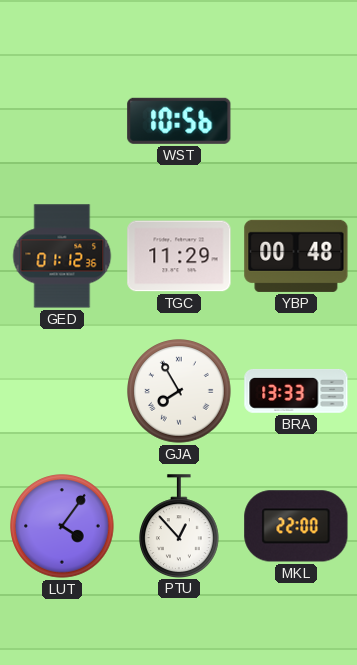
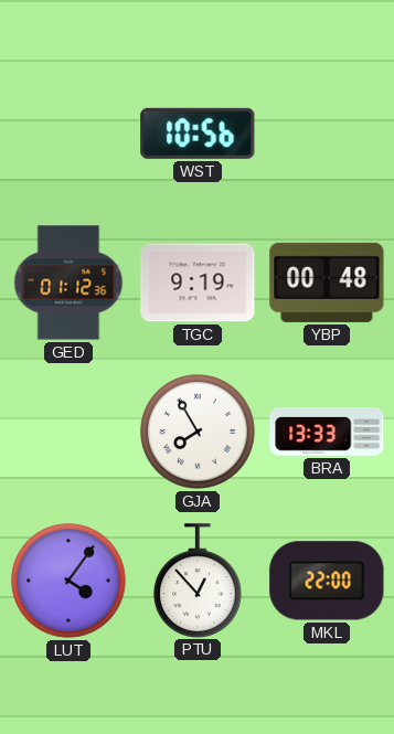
TGC: 11:29 -> 9:19 (198, 283)
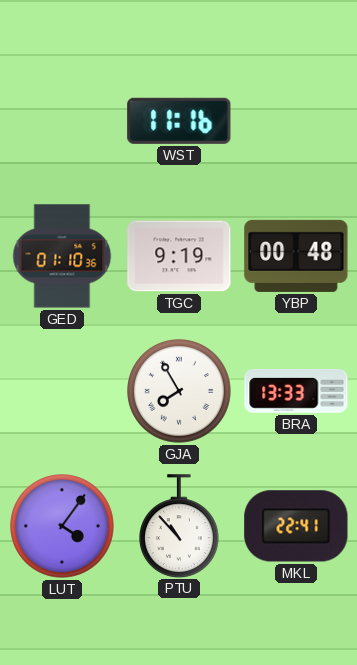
WST: 10:56 -> 11:16 (179, 121)
GED: 01:12 -> 01:10 (62, 256)
PTU: 12:53 -> 10:53 (180, 526)
MKL: 22:00 -> 22:41 (296, 526)
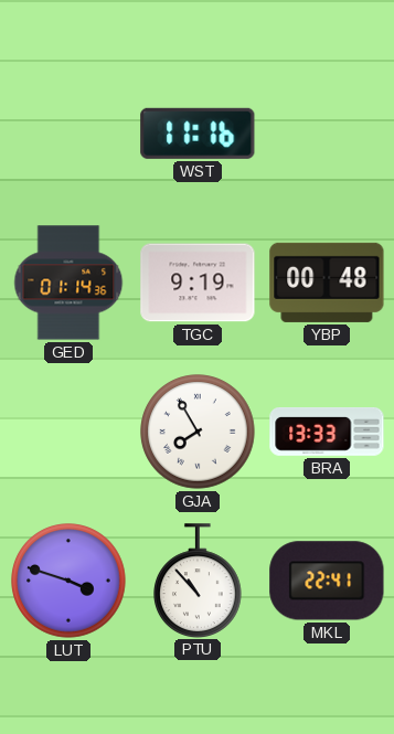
GED: 01:10 -> 01:14 (68, 283)
LUT: 4:06 -> 3:48 (68, 581)
